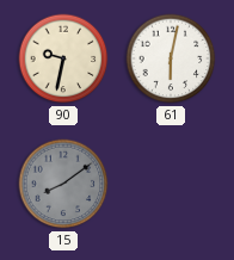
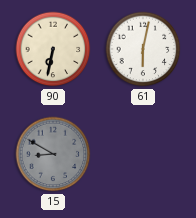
90: 9:32 -> 6:32 (53, 49)
15: 8:09 -> 8:50 (53, 154)
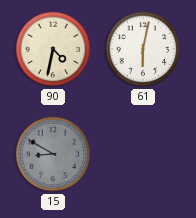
90: 6:32 -> 4:32 (53, 49)
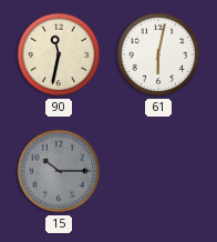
90: 4:32 -> 11:32 (59, 54)
15: 8:50 -> 10:15 (59, 171)
